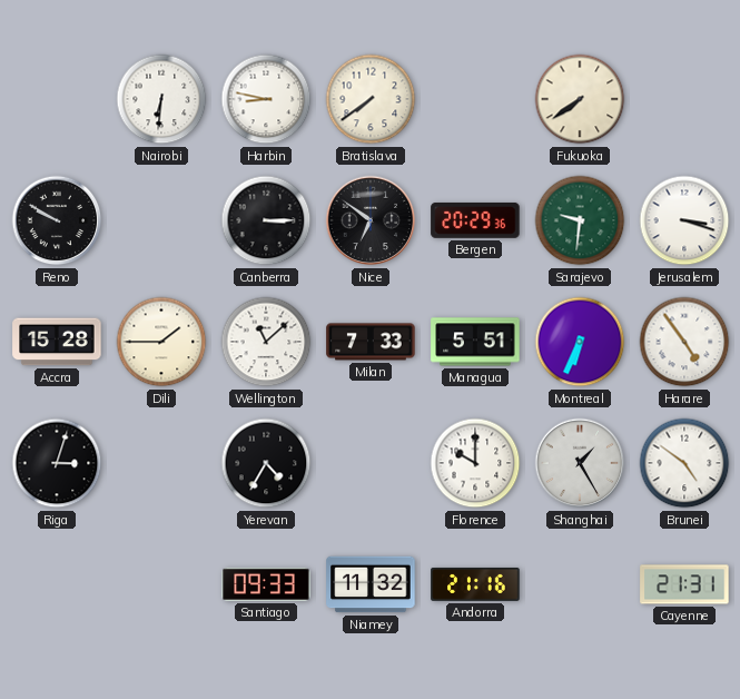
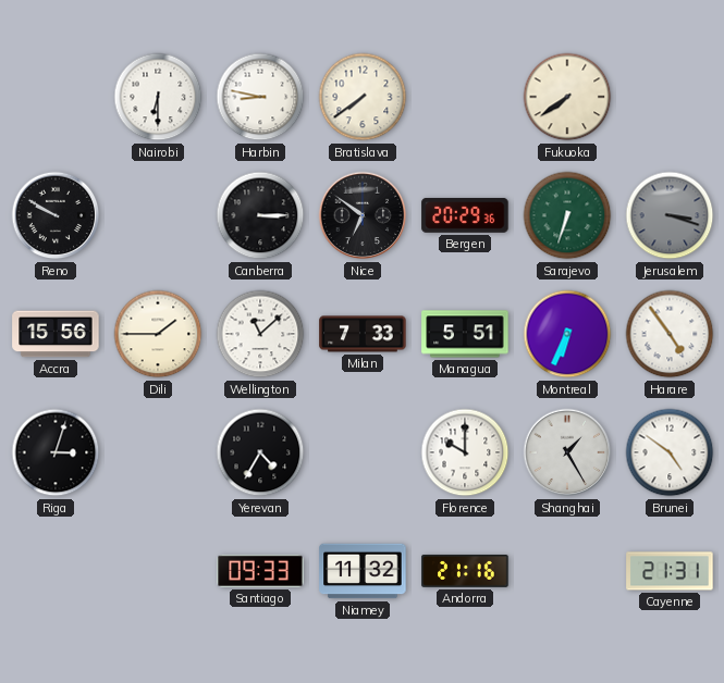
Nairobi: 6:31 -> 6:30 (158, 97)
Sarajevo: 9:31 -> 6:33 (567, 215)
Jerusalem dial: white -> grey (670, 215)
Accra: 15:28 -> 15:56 (56, 334)
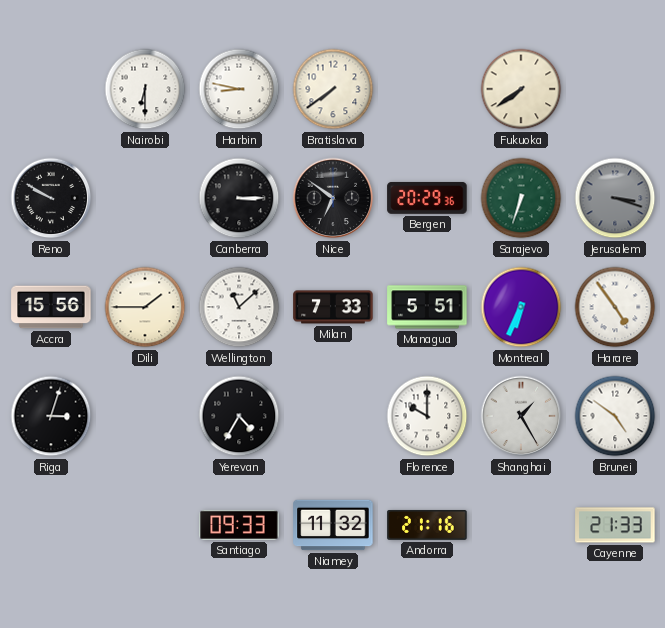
Cayenne: 21:31 -> 21:33 (615, 525)
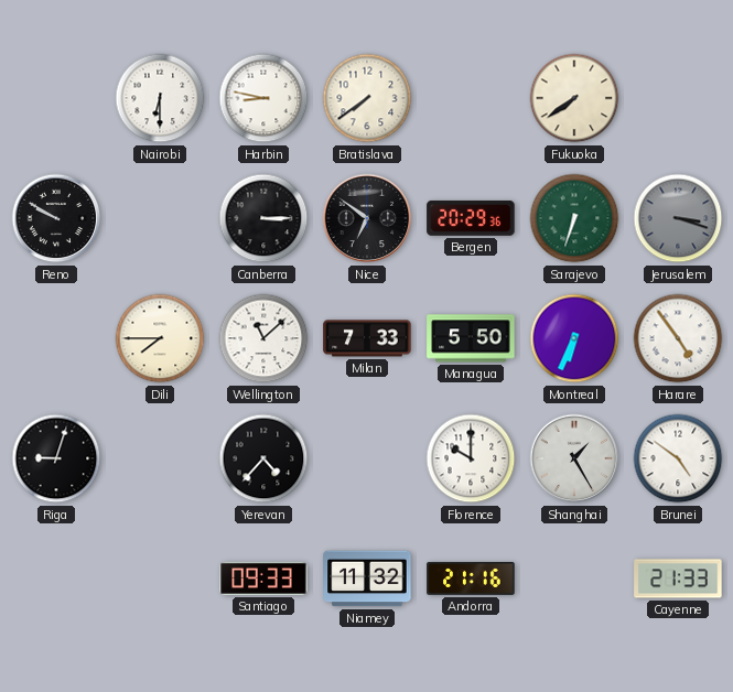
Accra: 15:56 -> none (51, 307)
Dili: 1:45 -> 7:45 (160, 338)
Managua: 5:51 -> 5:50 (471, 338)
Riga: 3:03 -> 9:03 (56, 458)
Yerevan: 4:35 -> 4:37 (263, 458)
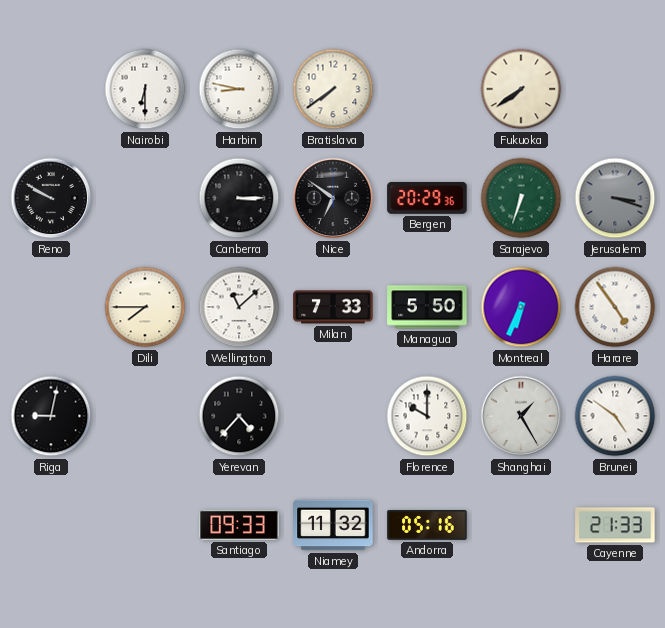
Riga: 9:03 -> 9:02 (51, 416)
Andorra: 21:16 -> 05:16 (427, 525)
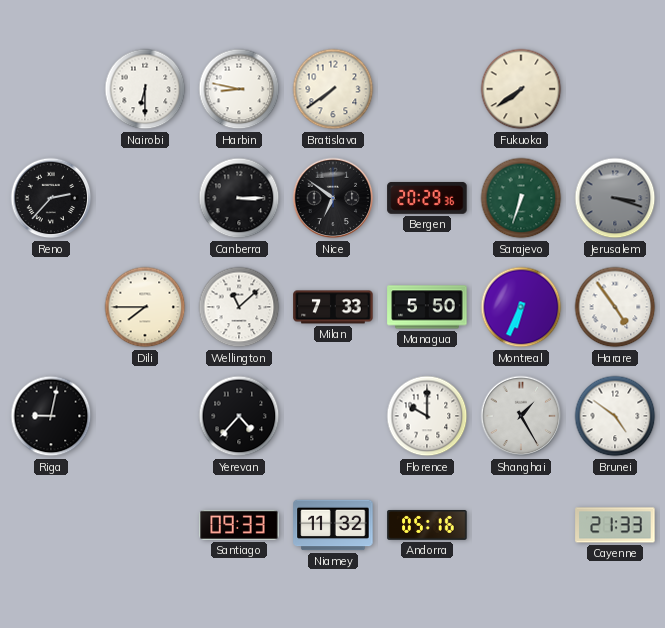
Reno: 9:50 -> 2:37 (51, 198)
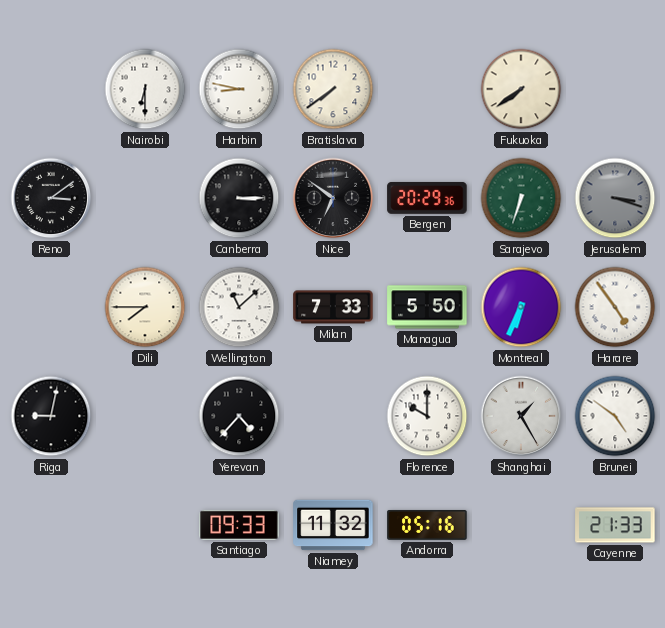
Reno: 2:37 -> 3:09 (51, 198)
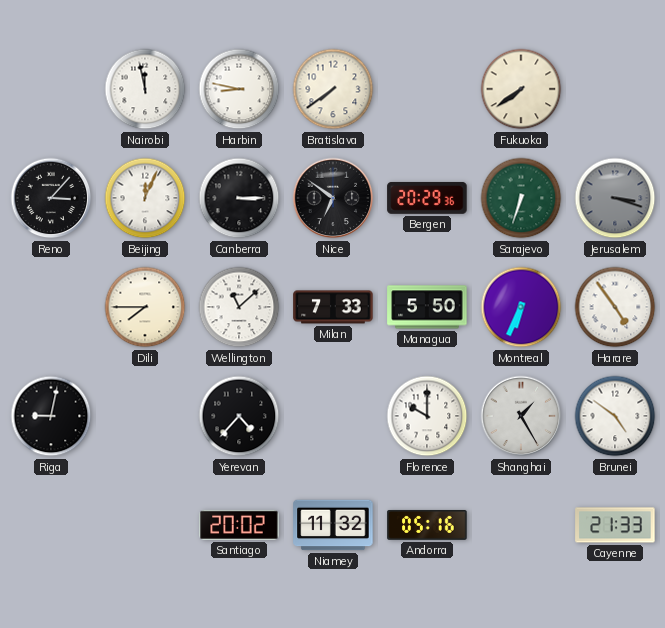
Nairobi: 6:30 -> 11:58 (145, 89)
Reno: 3:09 -> 3:07 (51, 198)
Beijing: none -> 12:04 (145, 198)
Santiago: 09:33 -> 20:02 (239, 525)
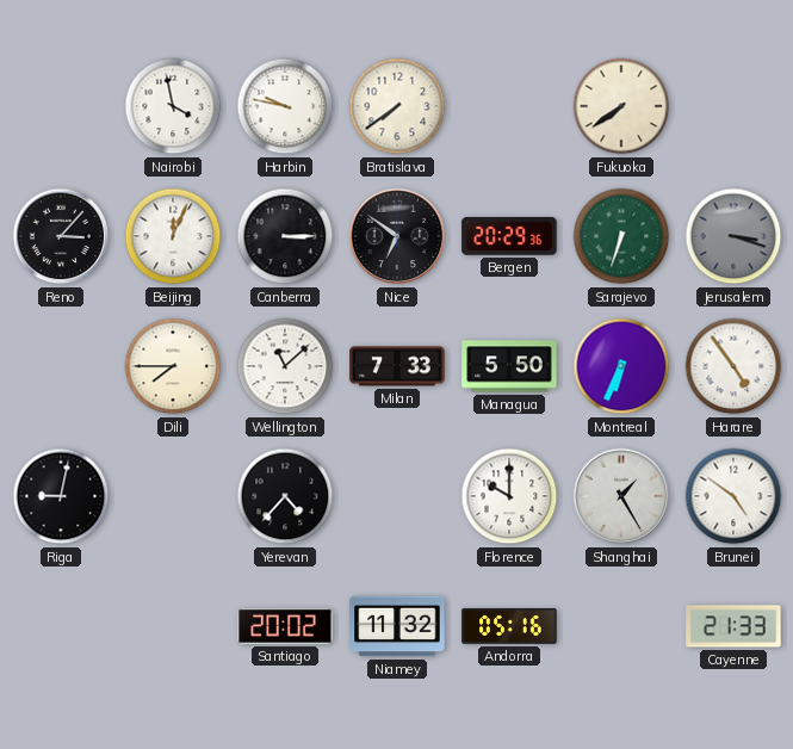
Nairobi: 11:58 -> 3:58 (173, 106)
Harbin: 8:47 -> 9:47 (285, 106)
